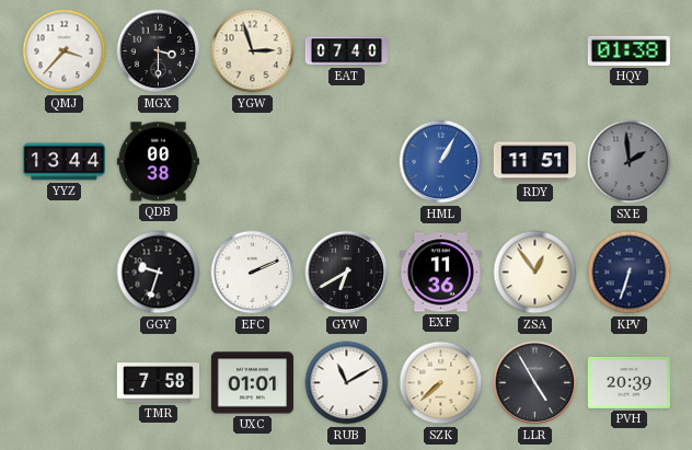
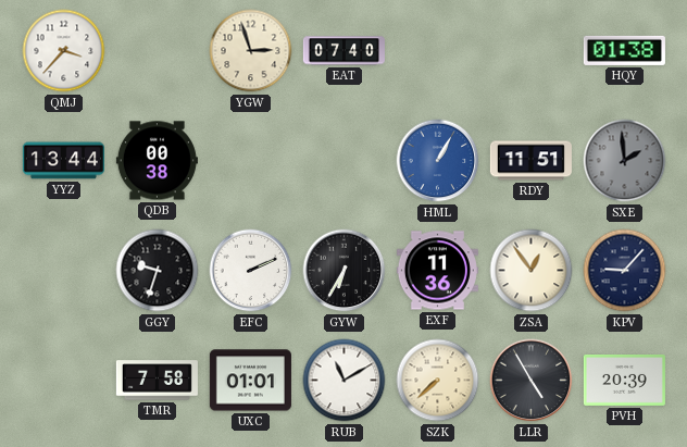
MGX: 3:30 -> none (159, 51)
GYW: 6:40 -> 6:35 (345, 271)
KPV: 6:33 -> 9:07 (625, 271)
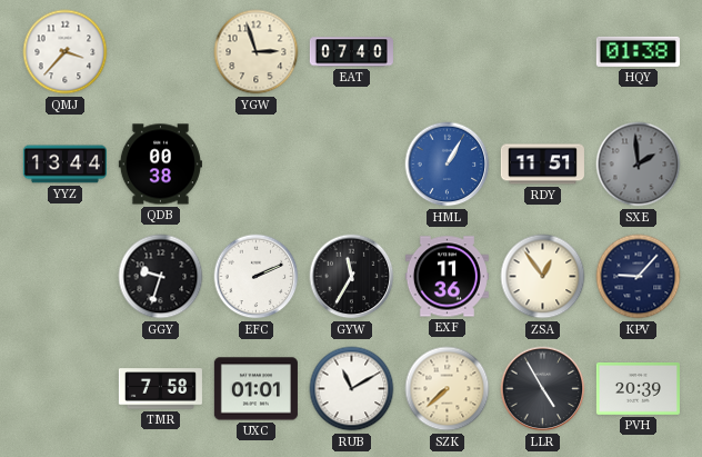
GYW: 6:35 -> 11:35 (352, 277)
